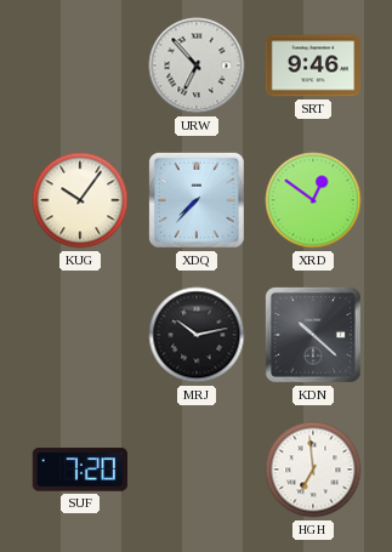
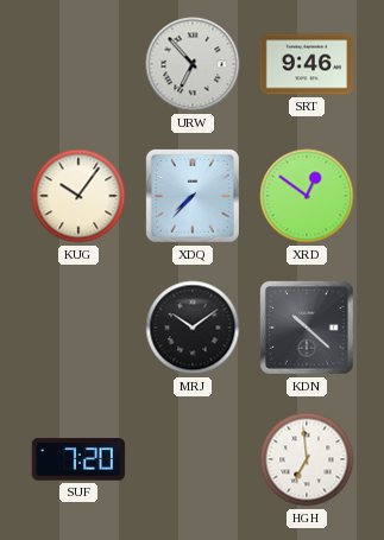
MRJ: 10:13 -> 10:09 (193, 328)
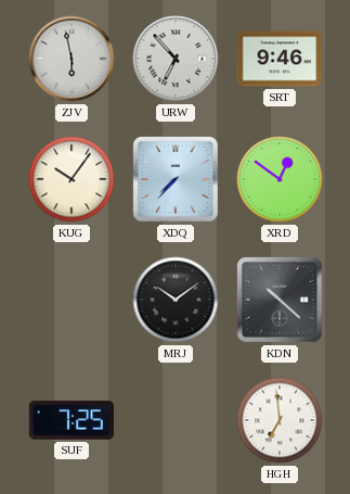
ZJV: none -> 5:58 (72, 59)
SUF: 7:20 -> 7:25 (72, 420)
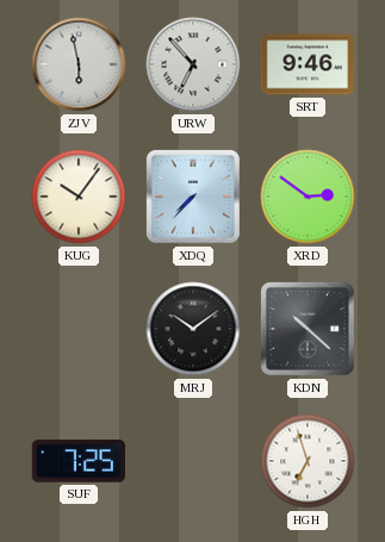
XRD: 12:51 -> 2:51 (308, 197)
HGH: 6:59 -> 6:57 (308, 461)
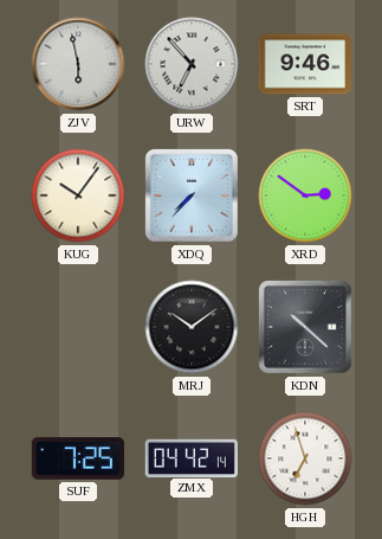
ZMX: none -> 04:42 (192, 457)
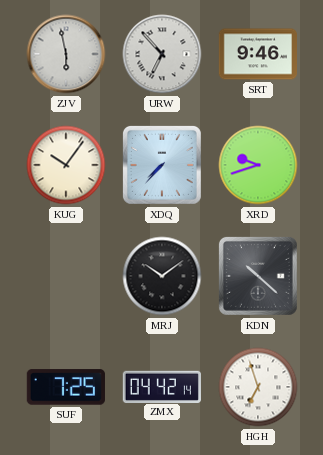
XRD: 2:51 -> 9:42 (258, 165)
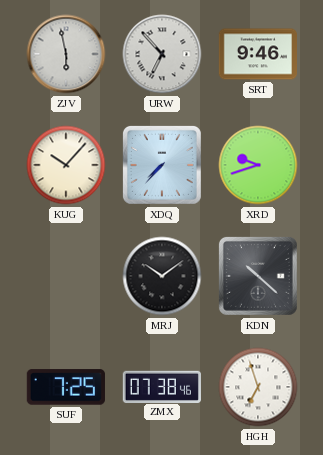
KUG: 10:06 -> 10:07 (66, 165)
ZMX: 04:42 -> 07:38 (162, 386)
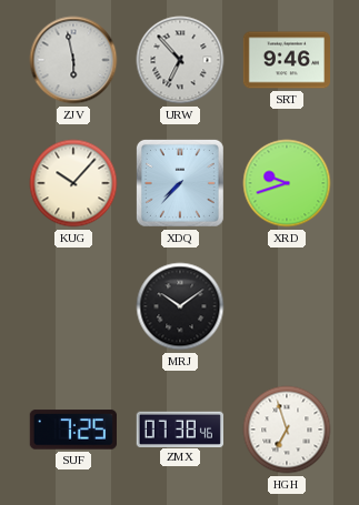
KDN: 10:22 -> none (258, 276)
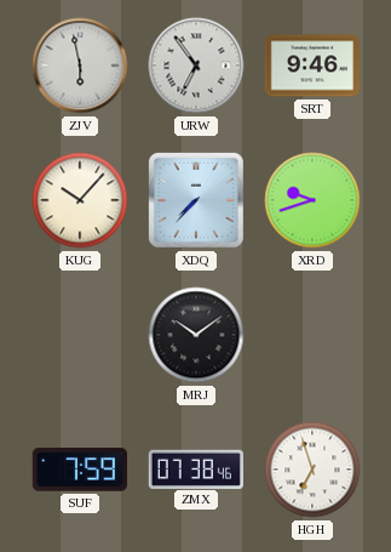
URW: 6:53 -> 6:54 (196, 66)
SUF: 7:25 -> 7:59 (80, 470)
